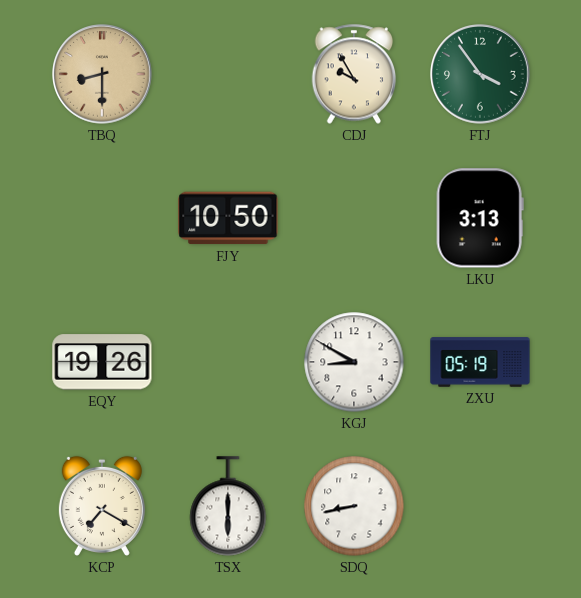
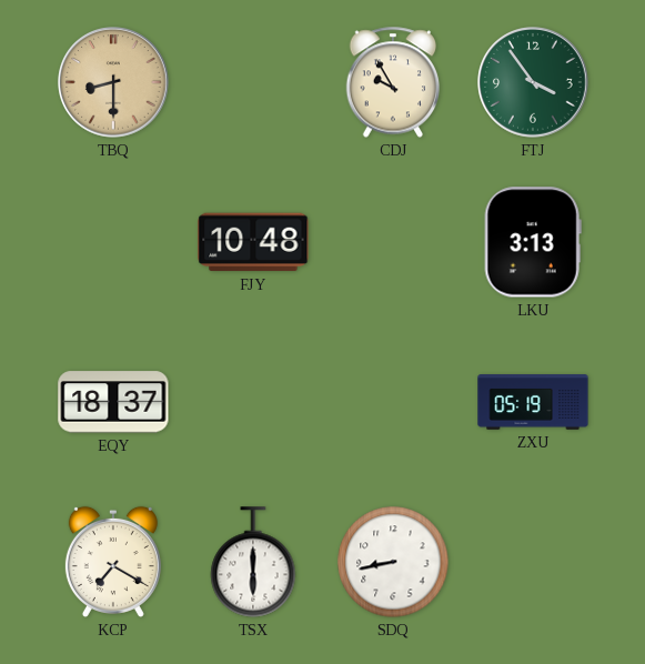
FJY: 10:50 -> 10:48 (253, 242)
EQY: 19:26 -> 18:37 (113, 402)
KGJ: 8:50 -> none (354, 362)
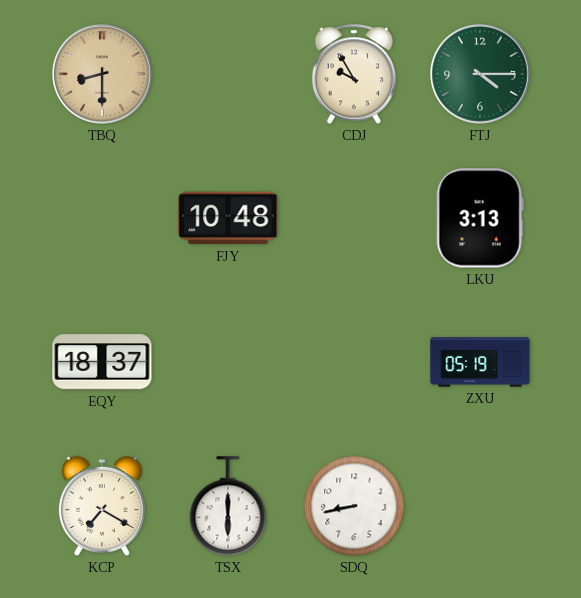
FTJ: 3:54 -> 4:15 (480, 74)
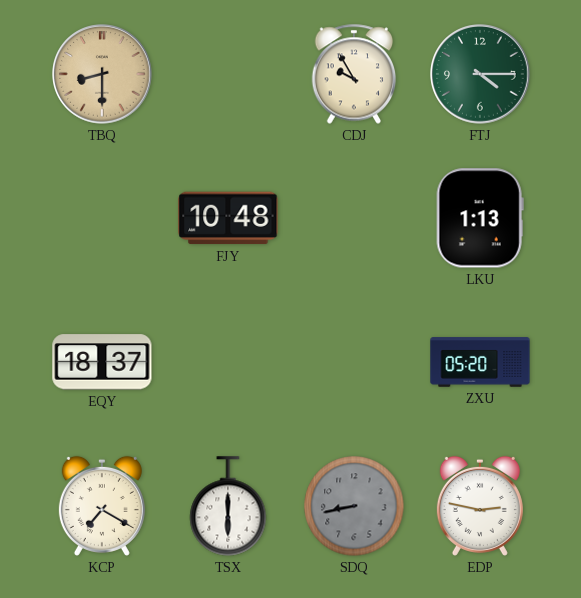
LKU: 3:13 -> 1:13 (480, 218)
ZXU: 05:19 -> 05:20 (480, 362)
SDQ dial: white -> grey (354, 506)
EDP: none -> 2:47 (480, 506)
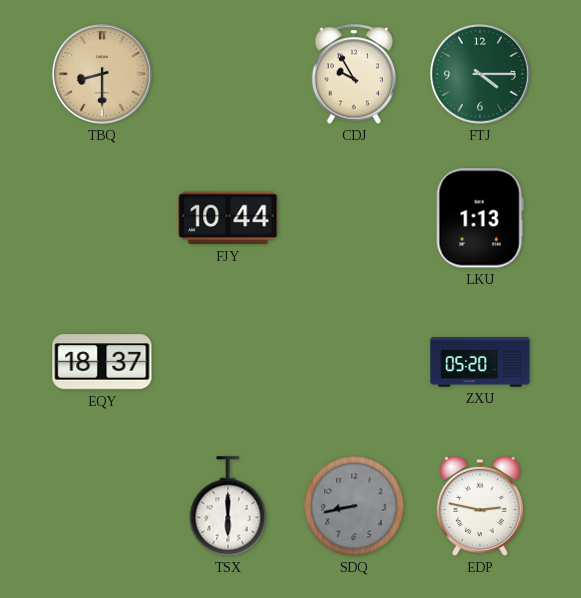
FJY: 10:48 -> 10:44 (228, 218)
KCP: 7:20 -> none (102, 506)
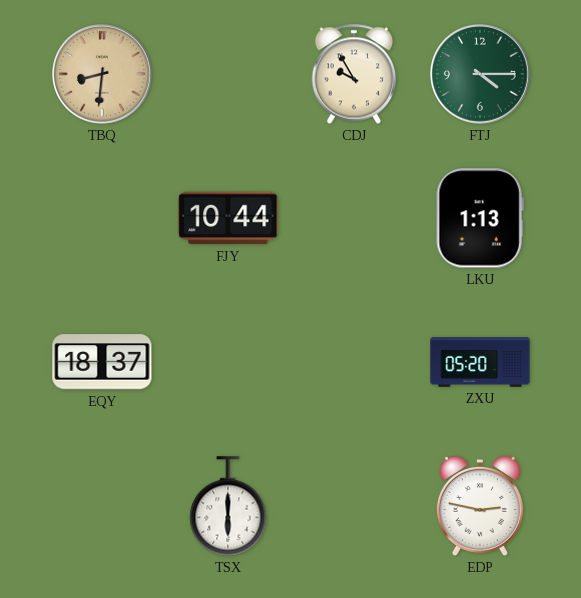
TBQ: 8:30 -> 8:31 (102, 74)
SDQ: 8:43 -> none (354, 506)
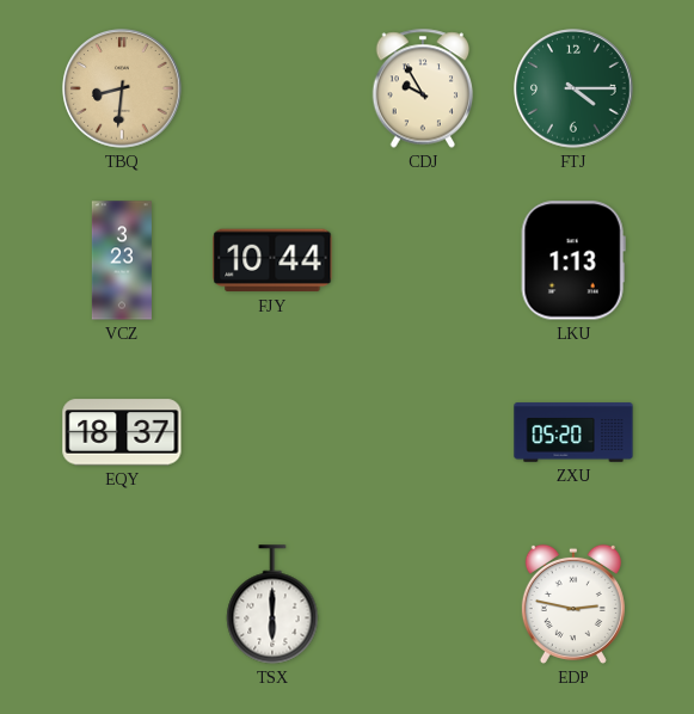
VCZ: none -> 3:23 (122, 260)
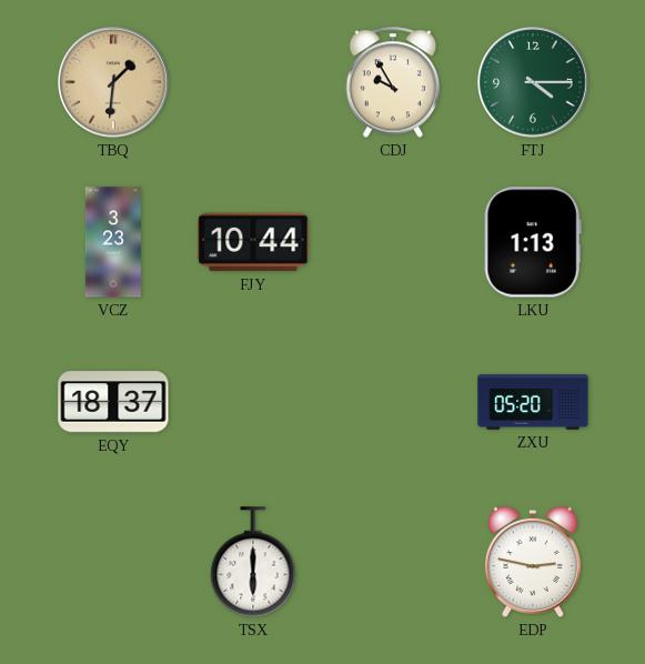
TBQ: 8:31 -> 1:31 (113, 82)
